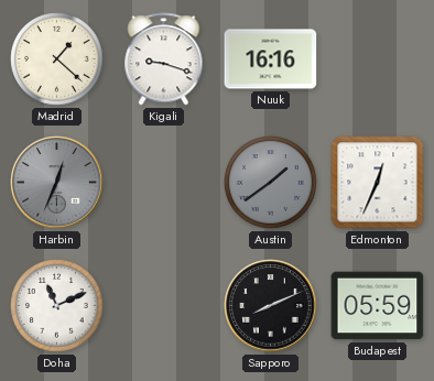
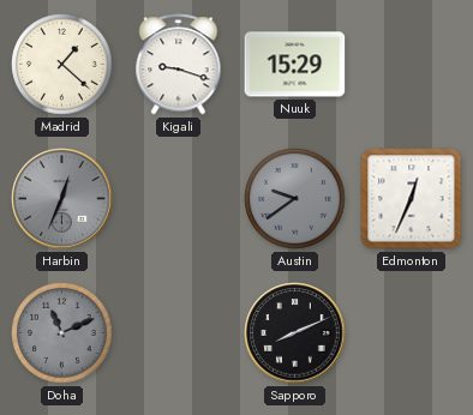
Nuuk: 16:16 -> 15:29 (295, 65)
Austin: 1:39 -> 9:39 (295, 199)
Doha dial: white -> grey (62, 333)
Budapest: 05:59 -> none (378, 306)
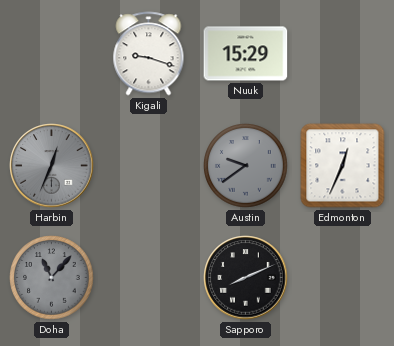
Madrid: 1:22 -> none (62, 65)
Doha: 11:11 -> 11:07 (52, 278)
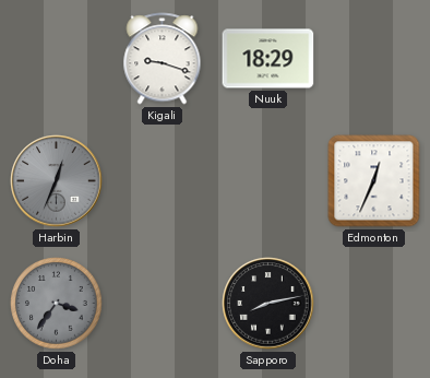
Nuuk: 15:29 -> 18:29 (268, 59)
Austin: 9:39 -> none (246, 166)
Doha: 11:07 -> 3:36 (57, 304)
Sapporo: 8:11 -> 8:13 (268, 304)
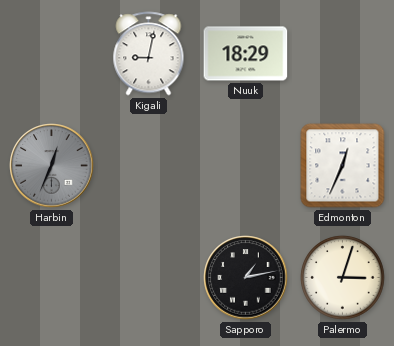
Kigali: 9:18 -> 9:02 (149, 54)
Doha: 3:36 -> none (57, 304)
Sapporo: 8:13 -> 1:13 (246, 278)
Palermo: none -> 3:03 (343, 278)
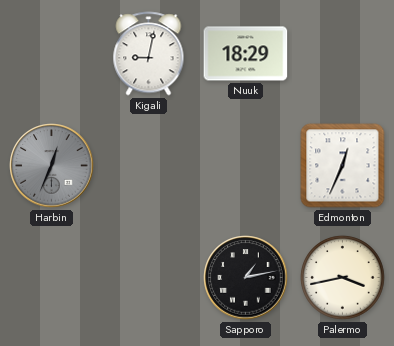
Palermo: 3:03 -> 3:43 (343, 278)
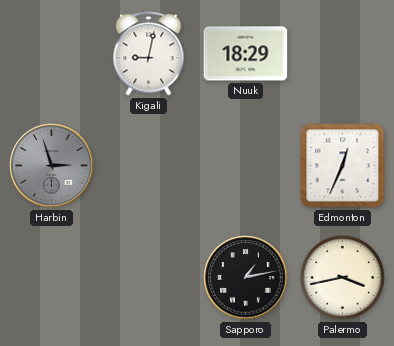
Harbin: 12:34 -> 2:57 (52, 166)
